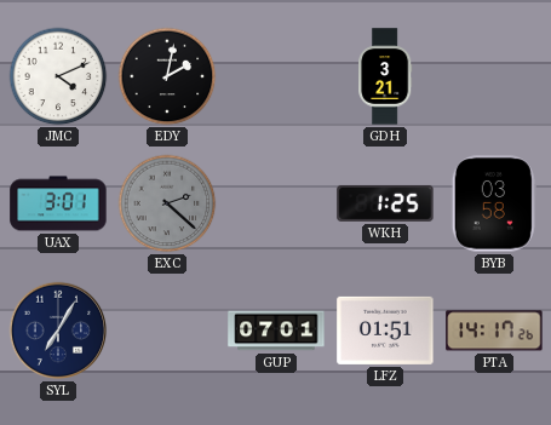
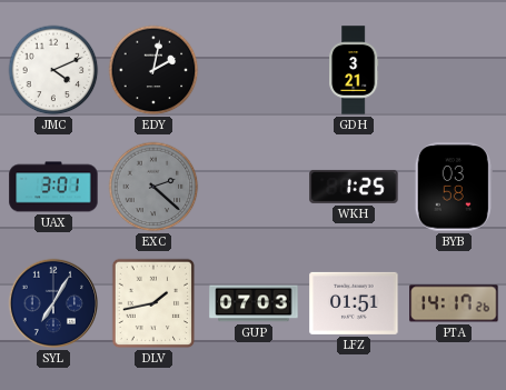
DLV: none -> 1:43 (153, 303)
GUP: 07:01 -> 07:03 (254, 303)
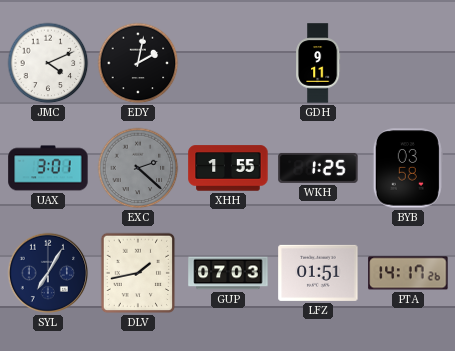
GDH: 3:21 -> 9:11 (319, 63)
XHH: none -> 1:55 (228, 168)
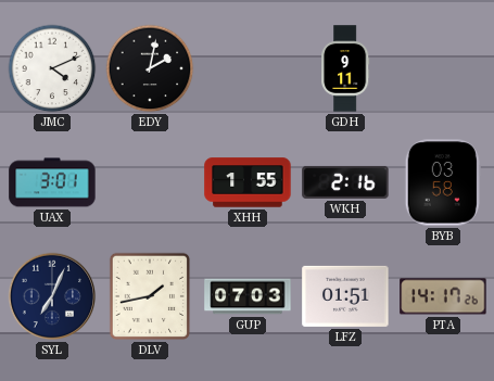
EXC: 2:22 -> none (138, 168)
WKH: 1:25 -> 2:16 (345, 182)
SYL: 7:05 -> 7:04 (52, 296)
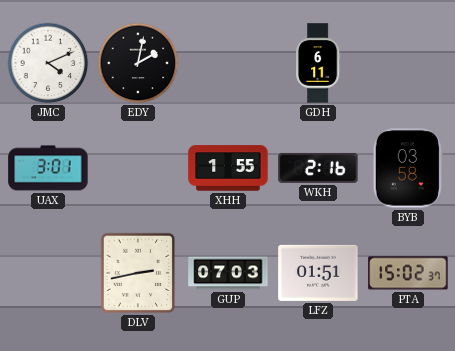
GDH: 9:11 -> 6:11 (319, 63)
SYL: 7:04 -> none (52, 296)
DLV: 1:43 -> 2:43 (138, 273)
PTA: 14:17 -> 15:02 (408, 273)
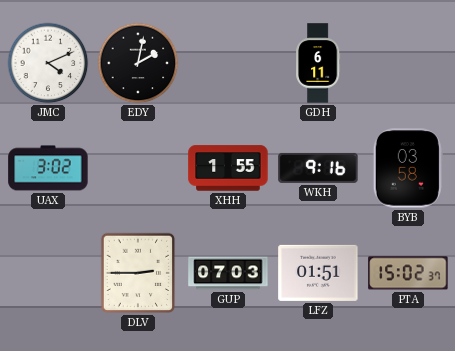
UAX: 3:01 -> 3:02 (48, 168)
WKH: 2:16 -> 9:16 (318, 168)
DLV: 2:43 -> 2:45 (138, 273)
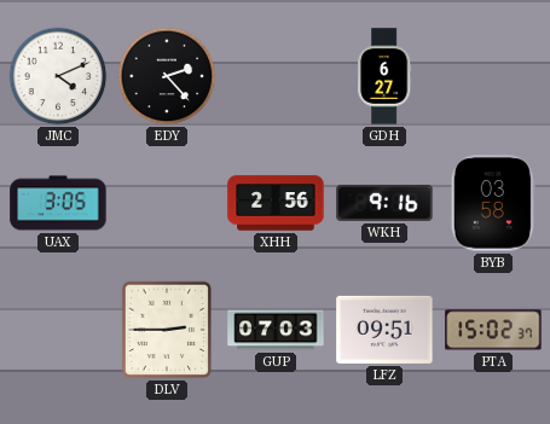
EDY: 2:02 -> 2:23 (167, 76)
GDH: 6:11 -> 6:27 (386, 76)
UAX: 3:02 -> 3:05 (58, 203)
XHH: 1:55 -> 2:56 (276, 203)
LFZ: 01:51 -> 09:51 (384, 330)
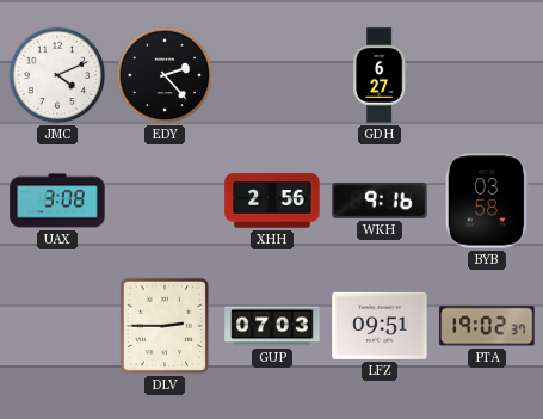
UAX: 3:05 -> 3:08 (57, 201)
PTA: 15:02 -> 19:02 (487, 326)
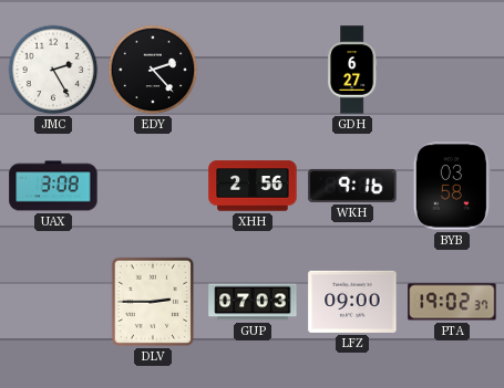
JMC: 4:11 -> 2:25 (53, 70)
LFZ: 09:51 -> 09:00 (352, 302)
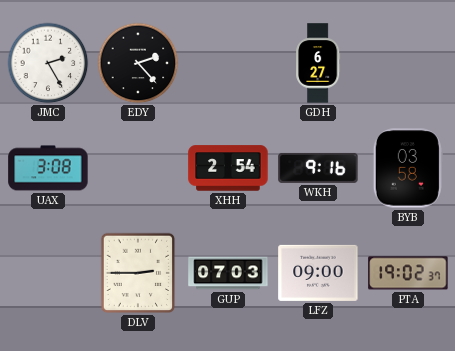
XHH: 2:56 -> 2:54 (228, 168)
